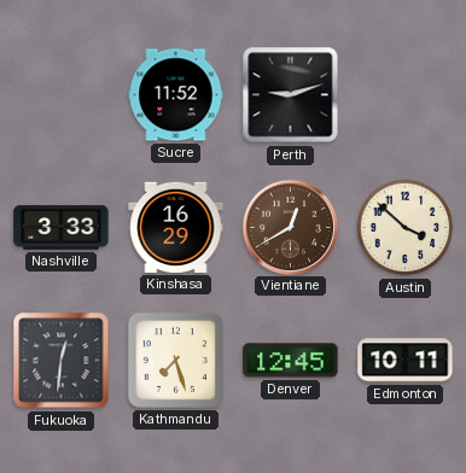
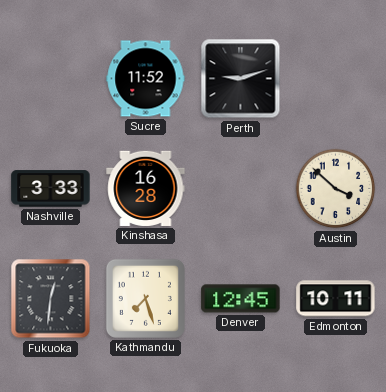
Kinshasa: 16:29 -> 16:28 (146, 188)
Vientiane: 12:40 -> none (290, 227)
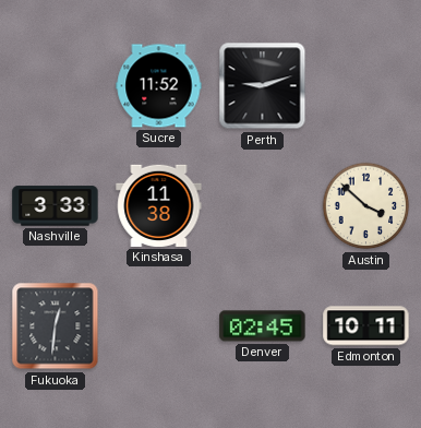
Kinshasa: 16:28 -> 11:38 (159, 205)
Kathmandu: 7:27 -> none (145, 298)
Denver: 12:45 -> 02:45 (263, 326)
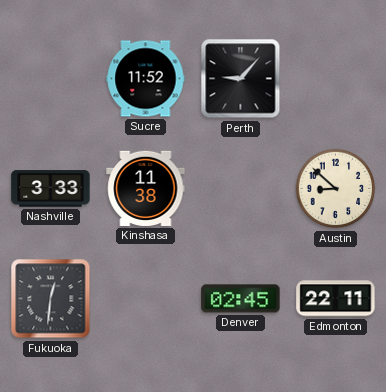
Perth: 9:12 -> 9:07 (241, 79)
Austin: 3:52 -> 8:52 (336, 189)
Edmonton: 10:11 -> 22:11 (336, 299)
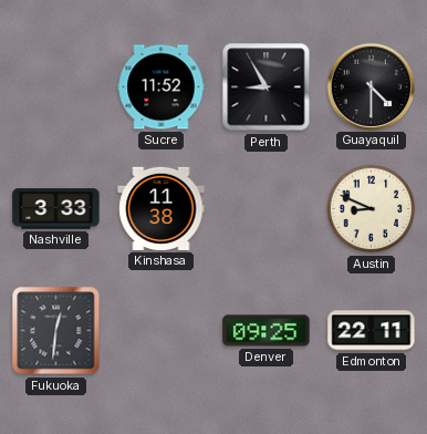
Perth: 9:07 -> 8:55 (267, 87)
Guayaquil: none -> 4:30 (371, 86)
Austin: 8:52 -> 8:49 (372, 209)
Denver: 02:45 -> 09:25 (267, 331)
